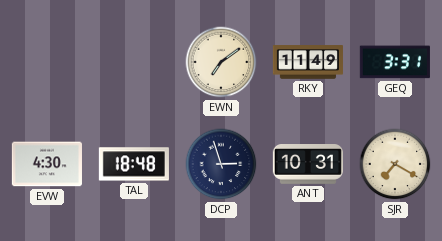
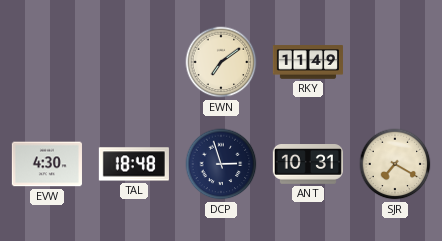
GEQ: 3:31 -> none (395, 62)
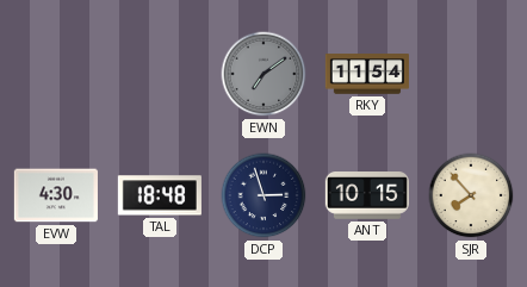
EWN dial: cream -> grey (263, 74)
RKY: 11:49 -> 11:54 (367, 74)
ANT: 10:31 -> 10:15 (367, 196)
SJR: 7:20 -> 7:53 (471, 195)
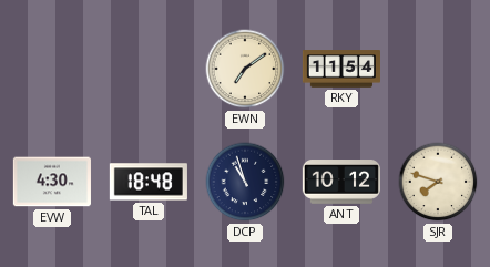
EWN dial: grey -> cream (245, 69)
DCP: 2:57 -> 10:57 (245, 182)
ANT: 10:15 -> 10:12 (341, 183)
SJR: 7:53 -> 7:48 (438, 182)
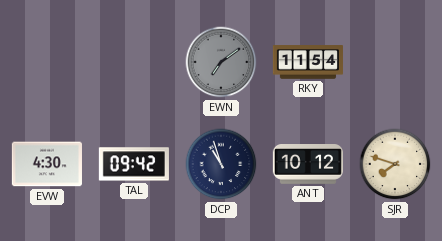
EWN dial: cream -> grey (221, 62)
TAL: 18:48 -> 09:42 (134, 164)
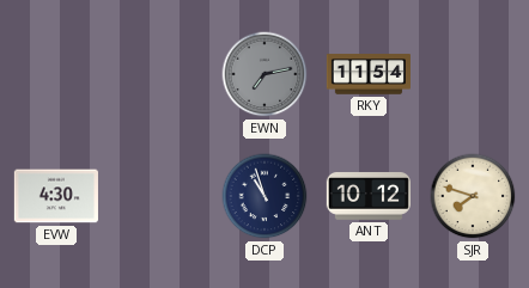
EWN: 7:09 -> 7:13 (264, 74)
TAL: 09:42 -> none (134, 164)
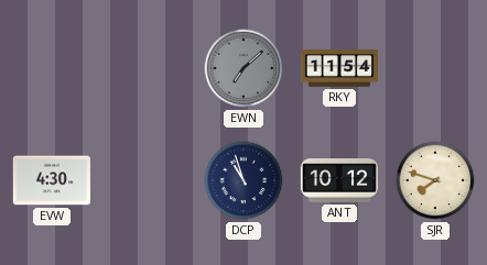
EWN: 7:13 -> 7:08 (244, 68)
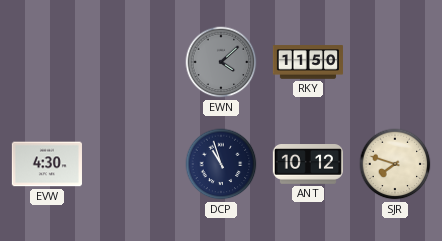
EWN: 7:08 -> 4:08 (221, 62)
RKY: 11:54 -> 11:50 (308, 62)
